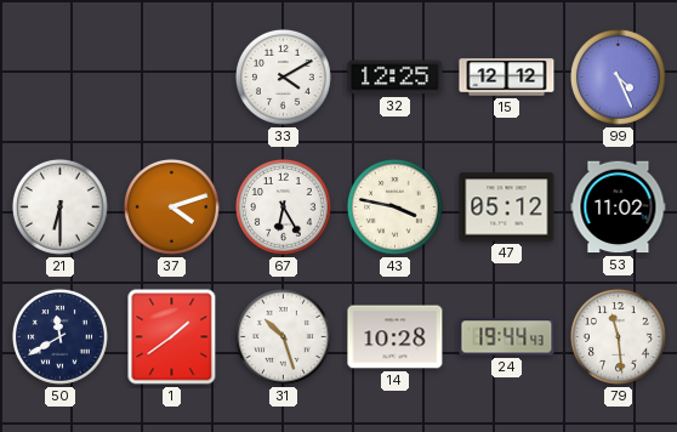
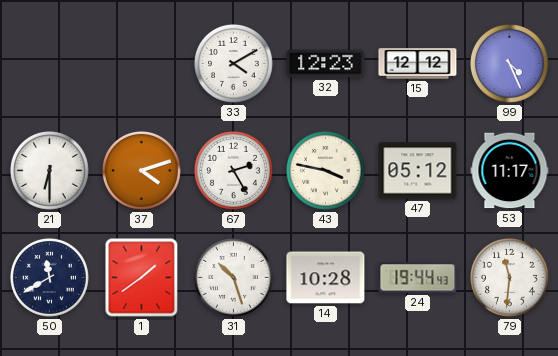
32: 12:25 -> 12:23 (326, 64)
67: 6:25 -> 2:25 (233, 170)
53: 11:02 -> 11:17 (510, 171)
79: 11:29 -> 11:31 (509, 277)
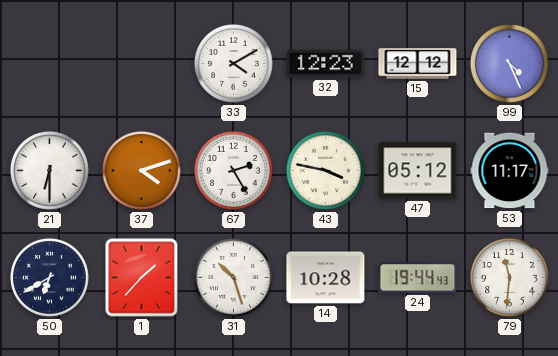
50: 11:40 -> 6:40 (49, 277)
1: 1:39 -> 1:37 (142, 278)
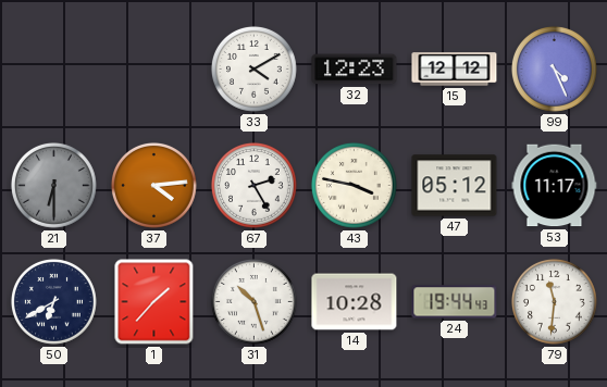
21 dial: white -> grey (53, 185)
37: 4:12 -> 4:14 (153, 185)
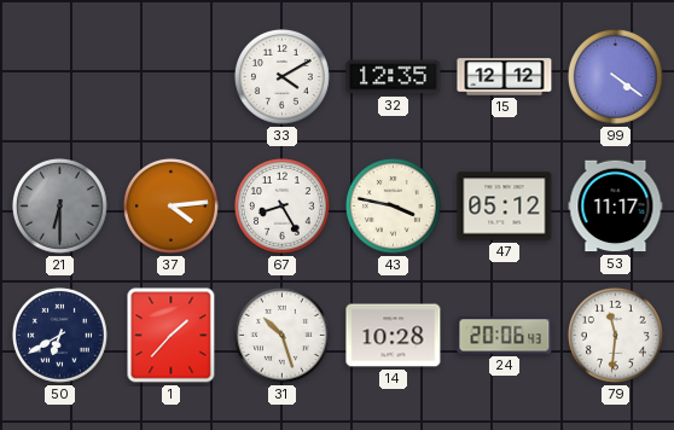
32: 12:23 -> 12:35 (394, 77)
99: 4:26 -> 4:21 (615, 76)
67: 2:25 -> 8:25 (281, 205)
24: 19:44 -> 20:06 (505, 336)
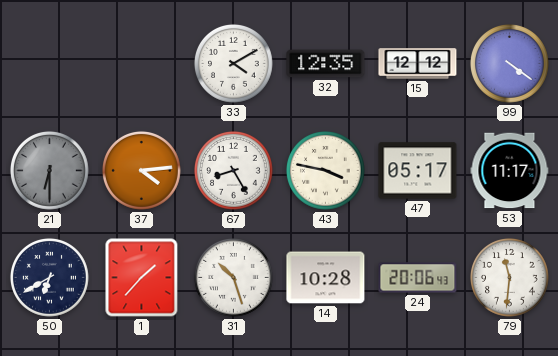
47: 05:12 -> 05:17 (418, 171)
